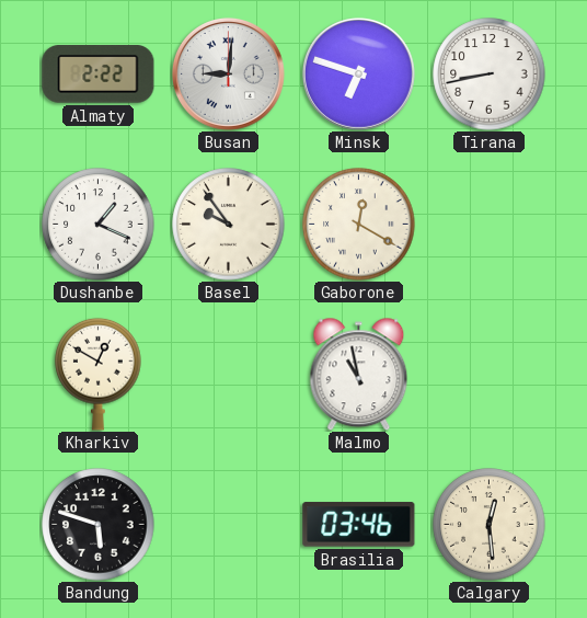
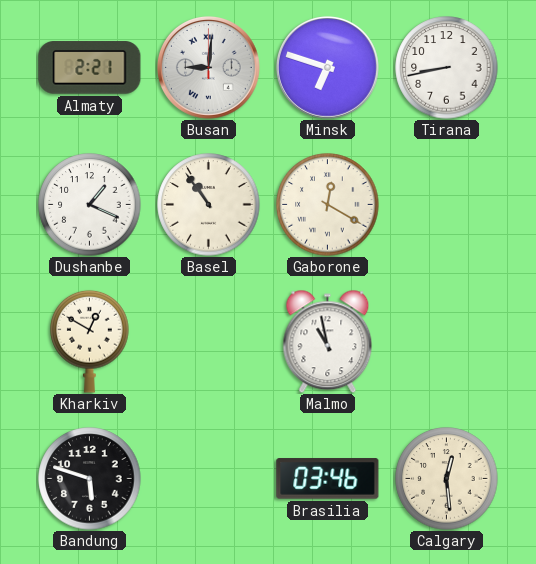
Almaty: 2:22 -> 2:21 (90, 68)
Basel: 9:54 -> 10:54 (209, 205)
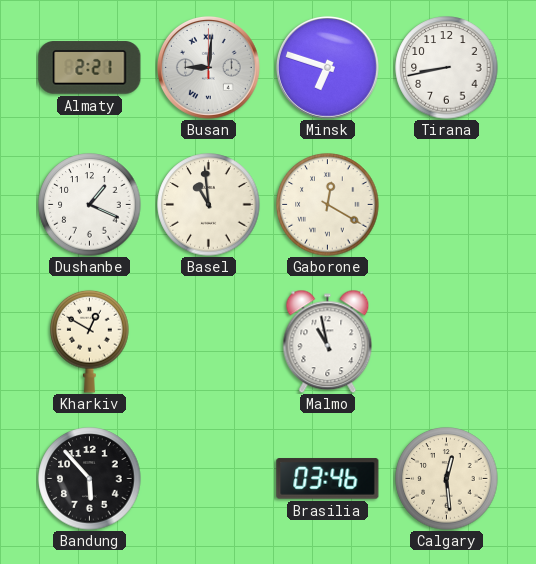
Basel: 10:54 -> 10:59 (209, 205)
Bandung: 5:48 -> 5:53 (90, 479)
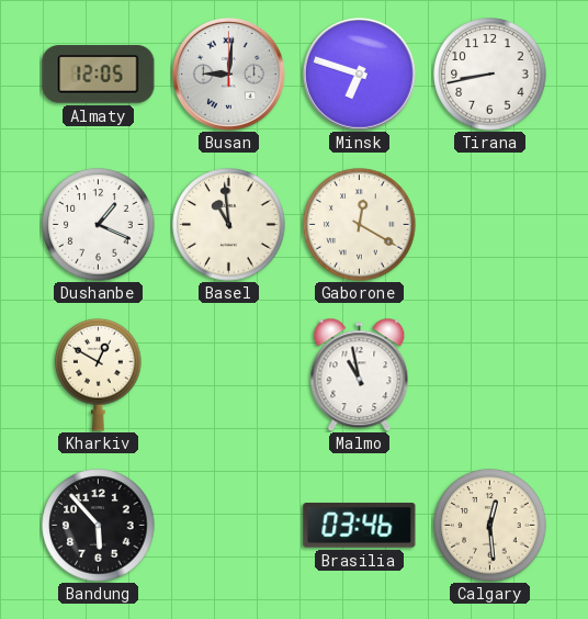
Almaty: 2:21 -> 12:05 (99, 75)
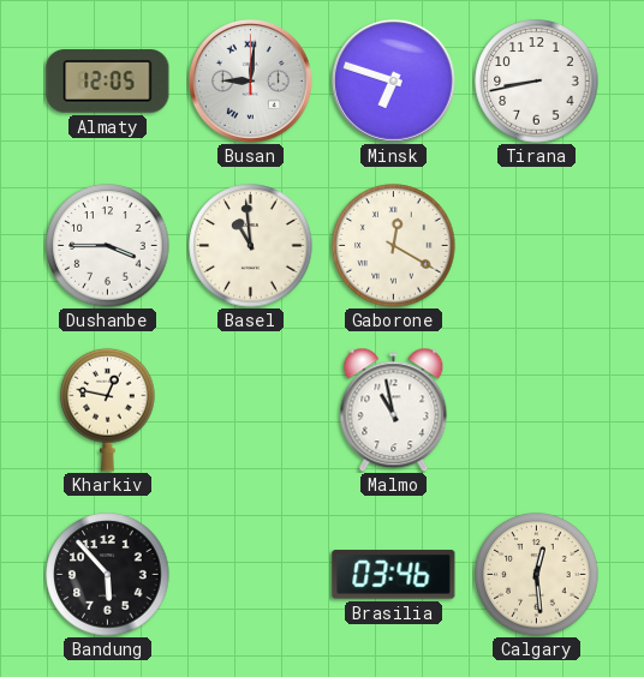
Dushanbe: 1:19 -> 3:45 (108, 246)
Kharkiv: 12:50 -> 12:47 (108, 409)
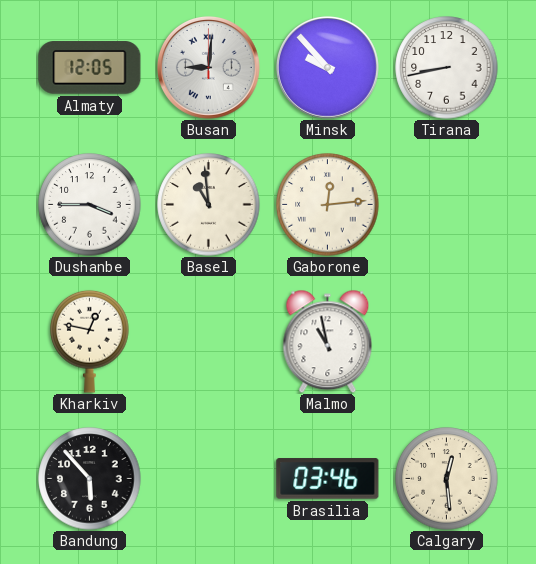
Minsk: 6:48 -> 9:53 (327, 67)
Gaborone: 12:20 -> 12:14 (328, 205)
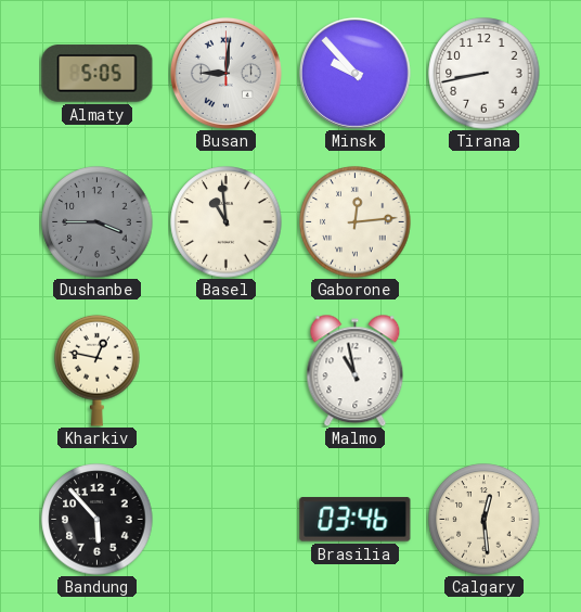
Almaty: 12:05 -> 5:05 (98, 74)
Dushanbe dial: white -> grey (98, 222)
